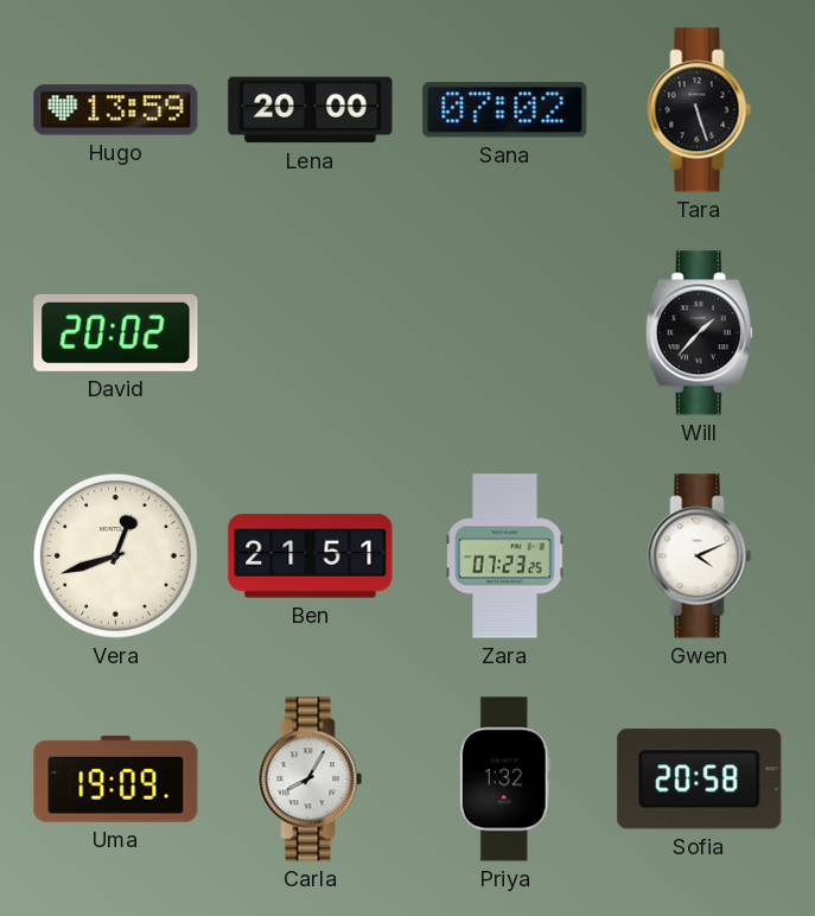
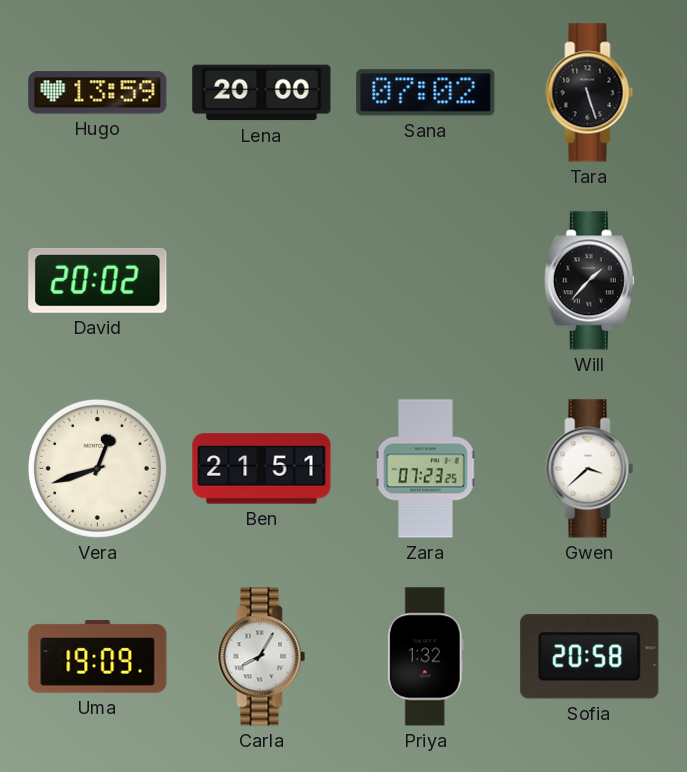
Gwen: 4:11 -> 3:38 (590, 469)
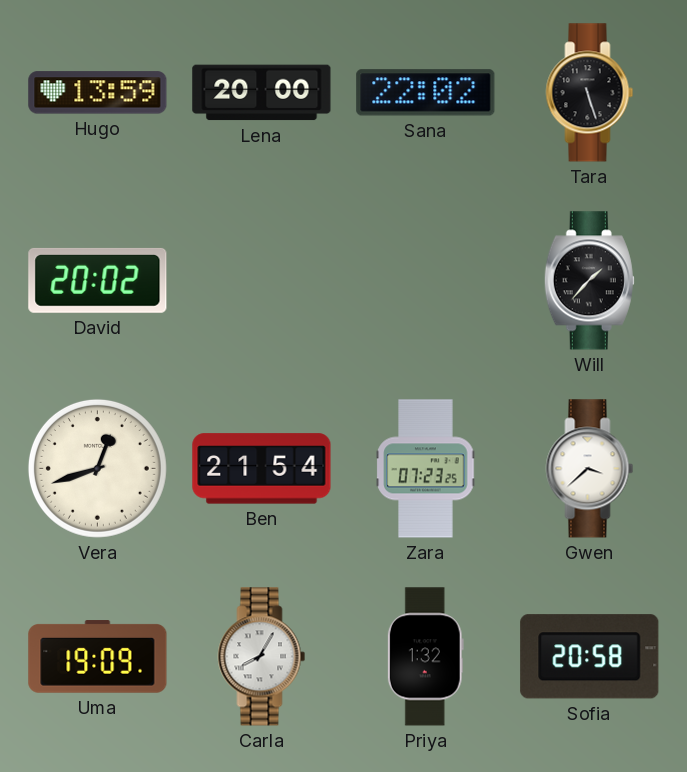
Sana: 07:02 -> 22:02 (426, 93)
Ben: 21:51 -> 21:54 (262, 469)
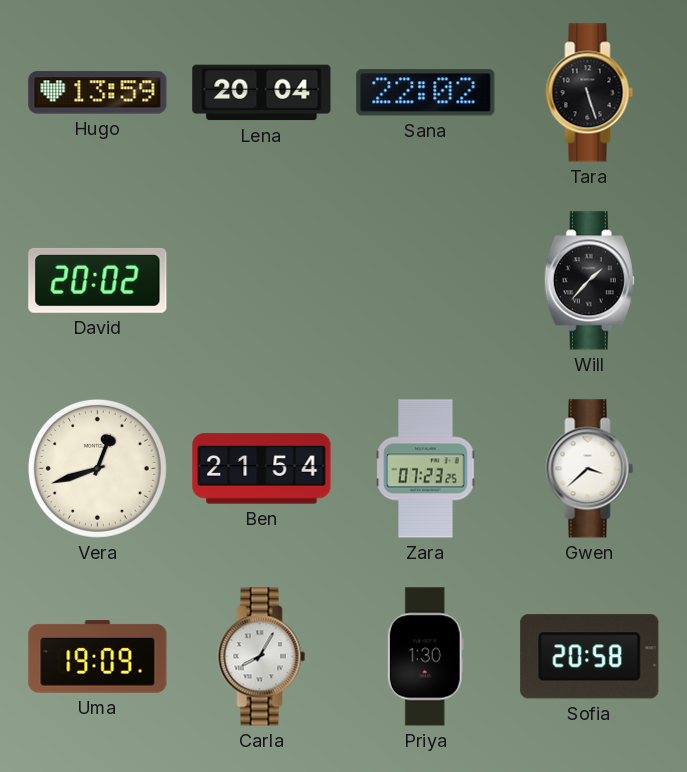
Lena: 20:00 -> 20:04 (262, 93)
Priya: 1:32 -> 1:30 (425, 657)
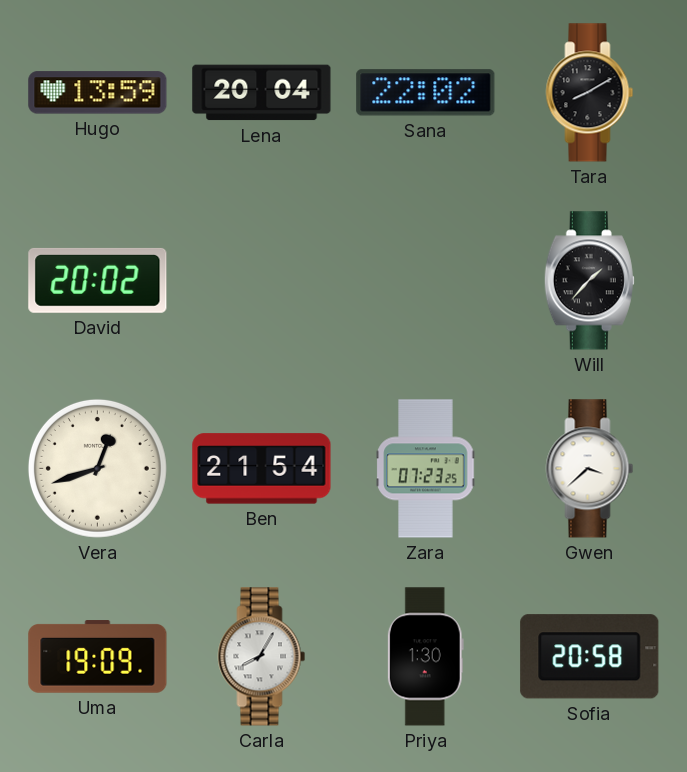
Tara: 5:27 -> 8:10 (590, 93)
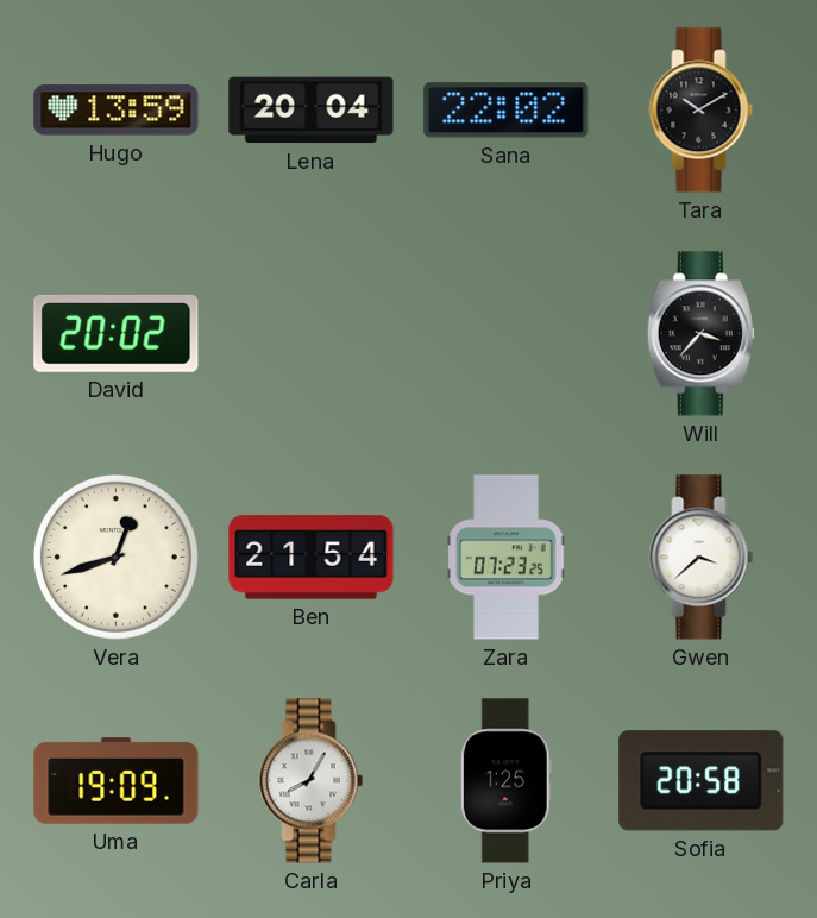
Tara: 8:10 -> 10:10 (702, 111)
Will: 1:37 -> 3:37 (700, 334)
Priya: 1:30 -> 1:25 (505, 781)
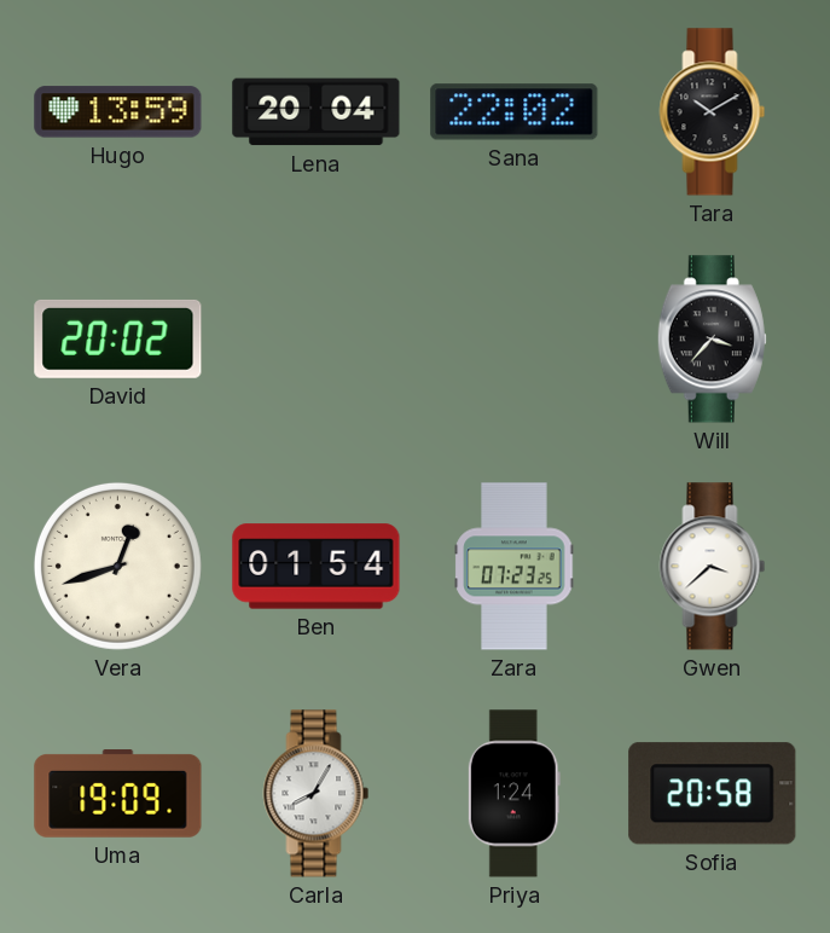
Ben: 21:54 -> 01:54 (317, 567)
Priya: 1:25 -> 1:24 (513, 794)
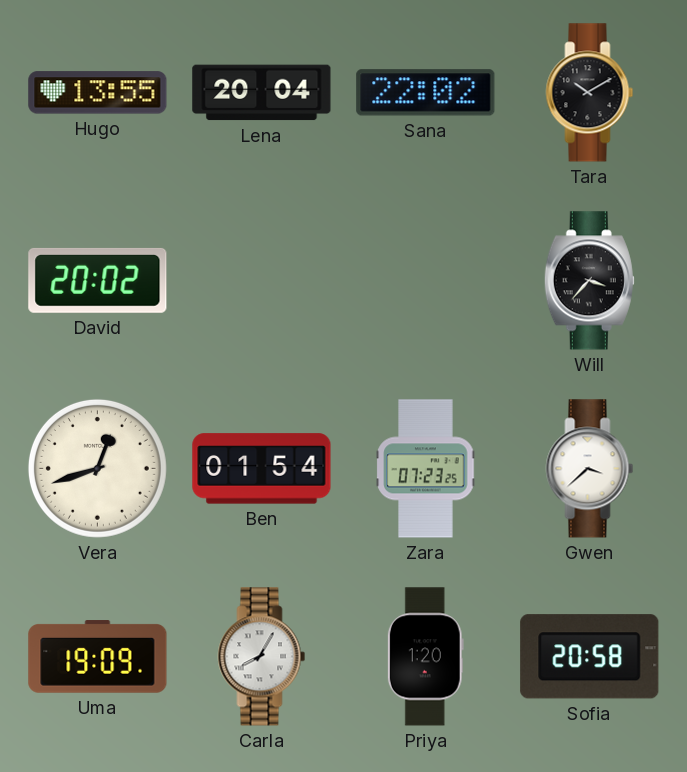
Hugo: 13:59 -> 13:55 (98, 93)
Priya: 1:24 -> 1:20 (425, 657)
